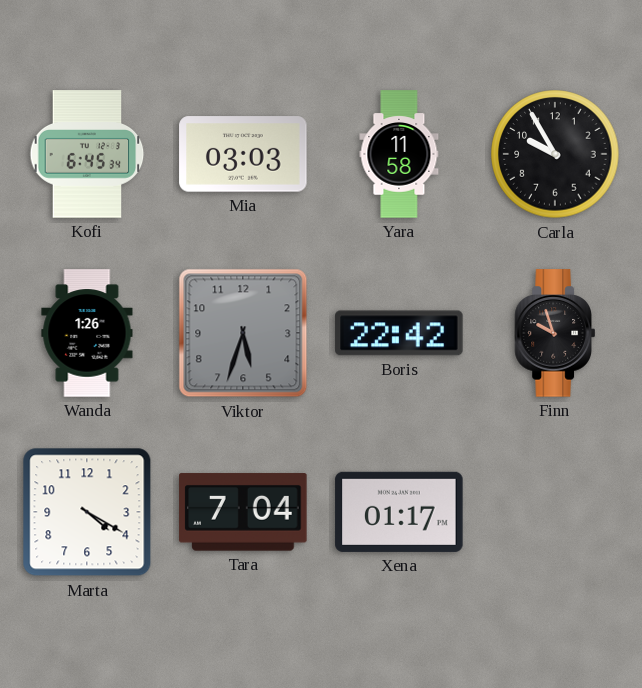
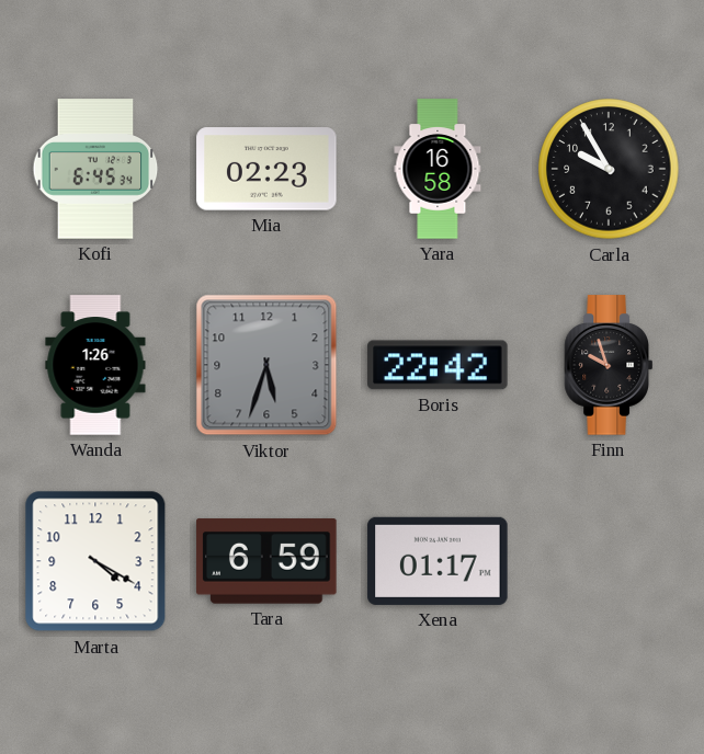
Mia: 03:03 -> 02:23 (266, 169)
Yara: 11:58 -> 16:58 (438, 169)
Tara: 7:04 -> 6:59 (266, 561)
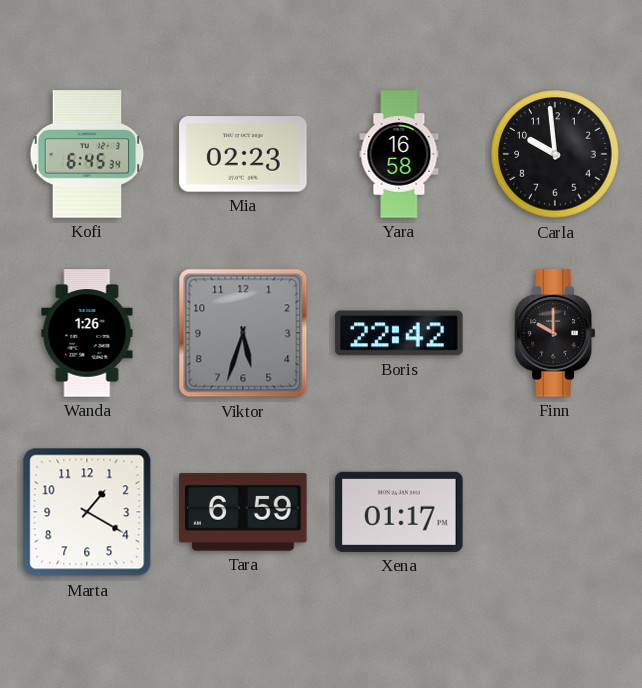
Carla: 9:55 -> 9:59 (555, 154)
Finn: 9:57 -> 10:00 (554, 333)
Marta: 4:20 -> 1:20 (87, 512)
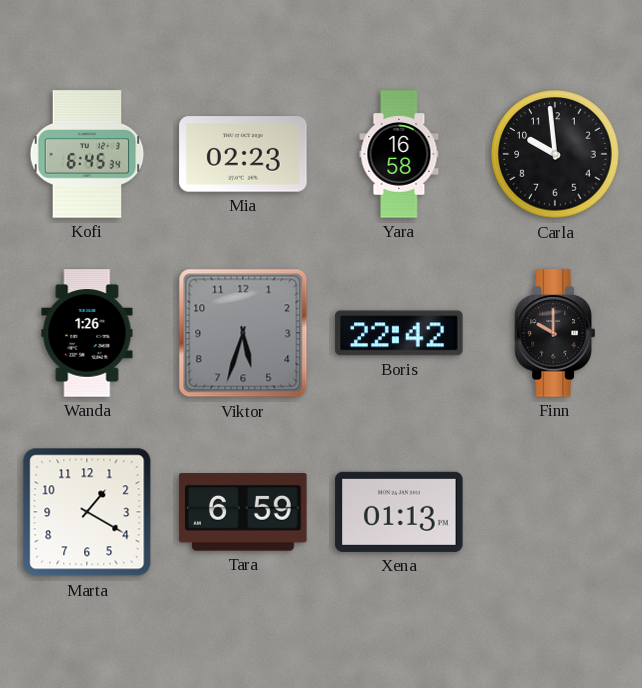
Xena: 01:17 -> 01:13 (399, 512)
